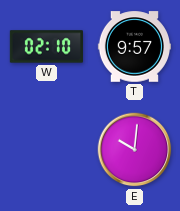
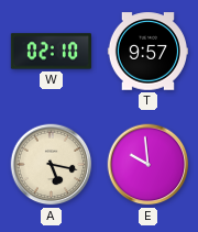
A: none -> 5:17 (52, 165)
E: 10:01 -> 9:59 (148, 165)
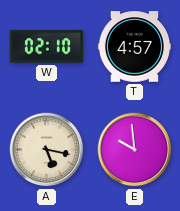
T: 9:57 -> 4:57 (134, 47)
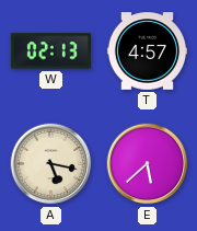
W: 02:10 -> 02:13 (50, 51)
E: 9:59 -> 5:38 (148, 164)
